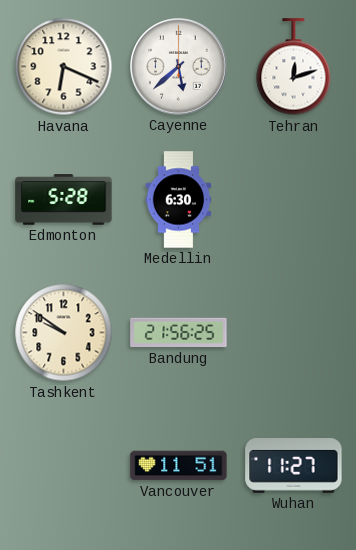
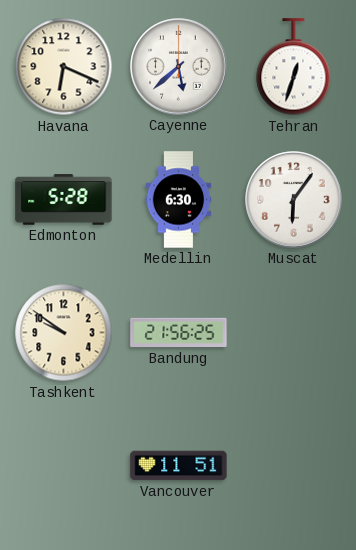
Tehran: 12:12 -> 12:33 (294, 67)
Muscat: none -> 6:06 (294, 200)
Wuhan: 11:27 -> none (294, 466)
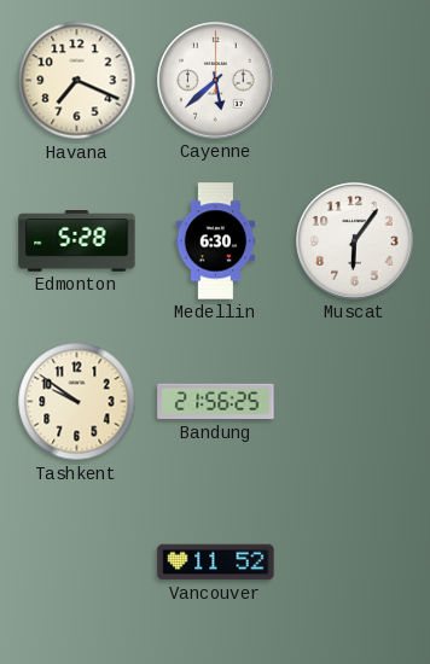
Havana: 6:19 -> 7:19 (77, 81)
Tehran: 12:33 -> none (294, 67)
Vancouver: 11:51 -> 11:52 (216, 563)
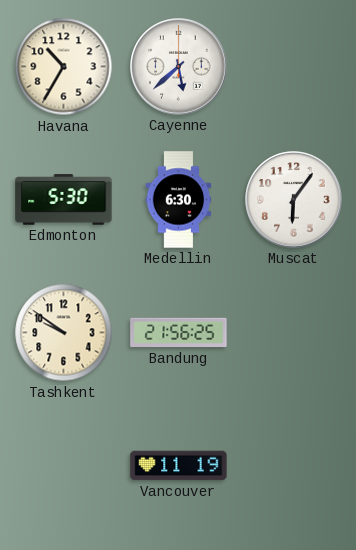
Havana: 7:19 -> 10:35 (64, 67)
Edmonton: 5:28 -> 5:30 (64, 200)
Vancouver: 11:52 -> 11:19 (179, 466)
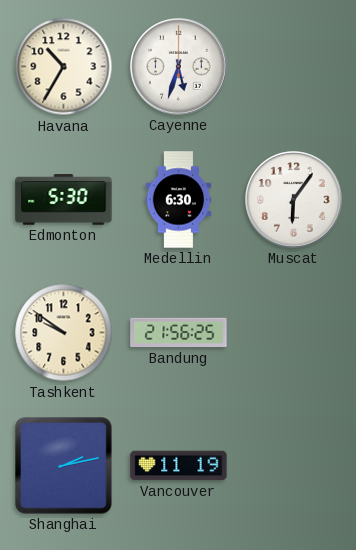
Cayenne: 5:38 -> 5:33 (179, 67)
Shanghai: none -> 2:13 (64, 466)
